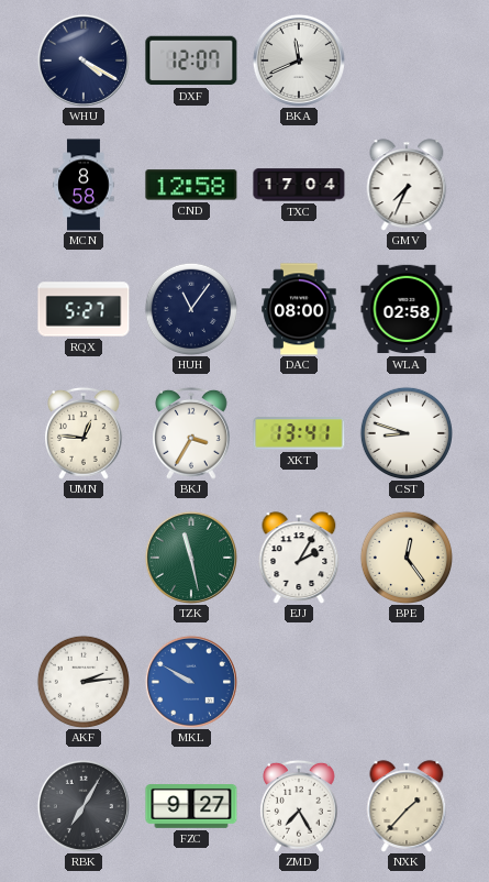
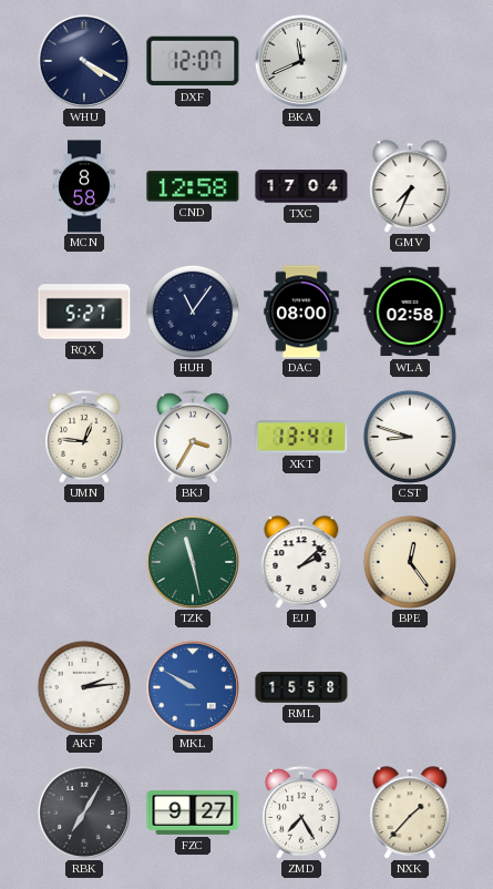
EJJ: 2:05 -> 2:08 (301, 562)
RML: none -> 15:58 (301, 687)
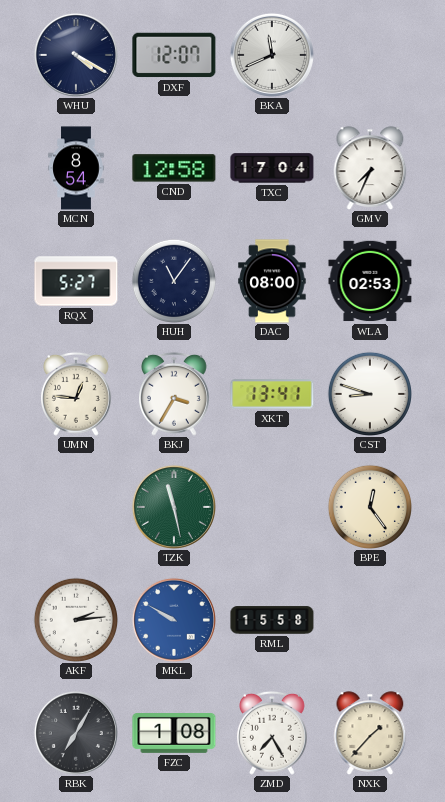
MCN: 8:58 -> 8:54 (76, 168)
WLA: 02:58 -> 02:53 (370, 281)
EJJ: 2:08 -> none (301, 562)
FZC: 9:27 -> 1:08 (174, 734)
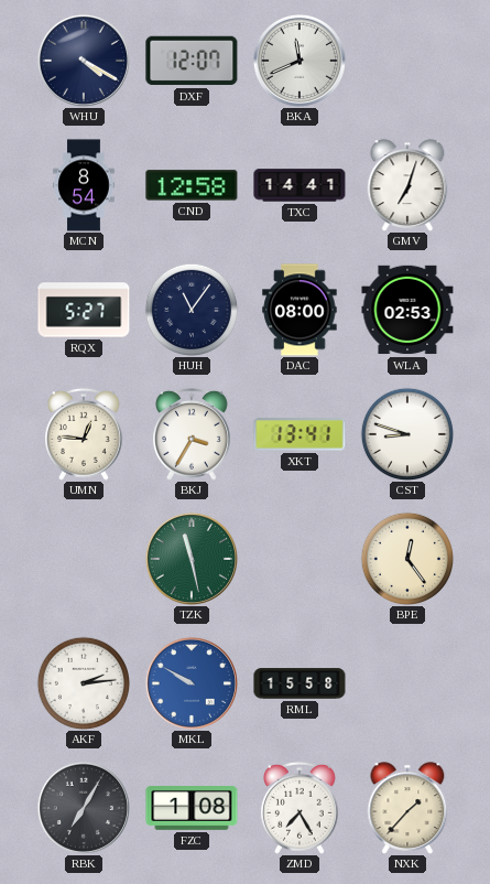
TXC: 17:04 -> 14:41 (300, 185)
GMV: 7:34 -> 7:03 (407, 185)
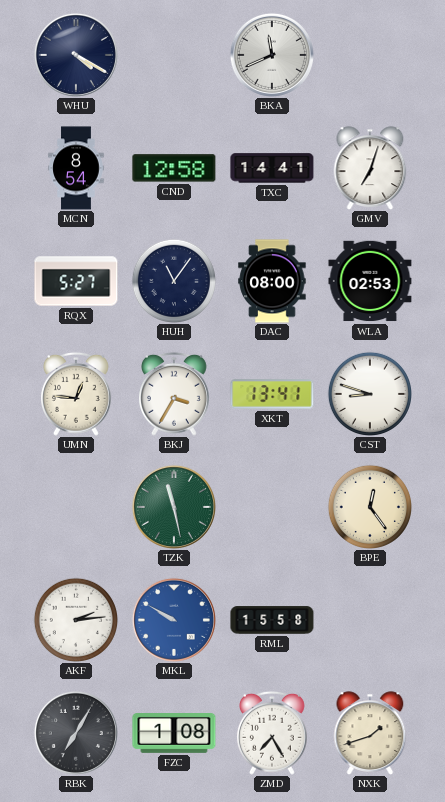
DXF: 12:07 -> none (192, 61)
NXK: 1:37 -> 1:42 (370, 733)
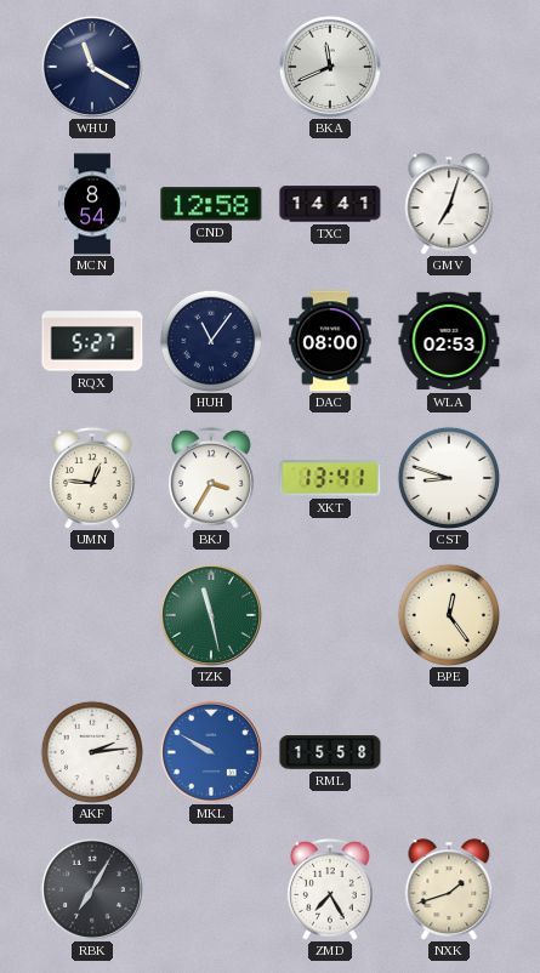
WHU: 4:20 -> 11:20 (92, 67)
FZC: 1:08 -> none (174, 734)
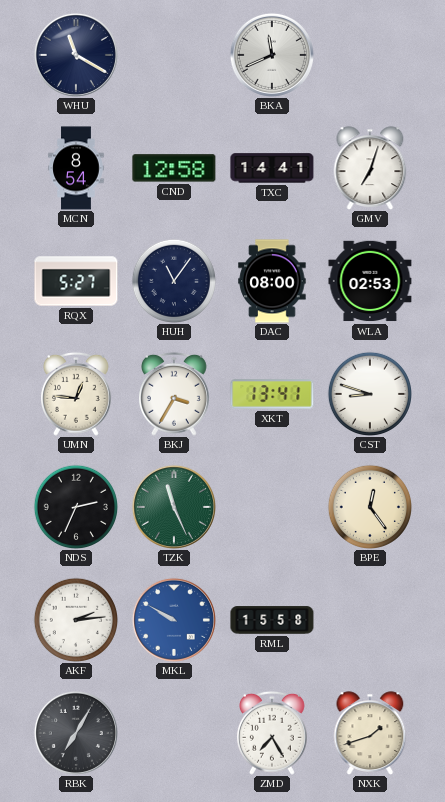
NDS: none -> 2:34 (75, 506)
TZK: 11:28 -> 11:26 (174, 507)
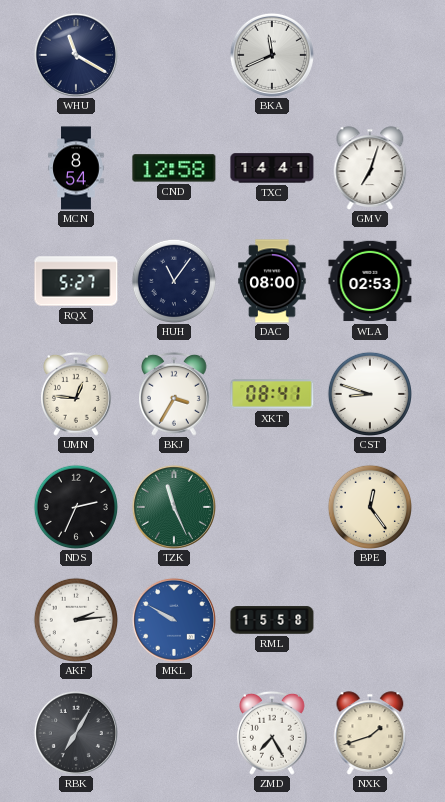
XKT: 13:41 -> 08:41 (272, 394)
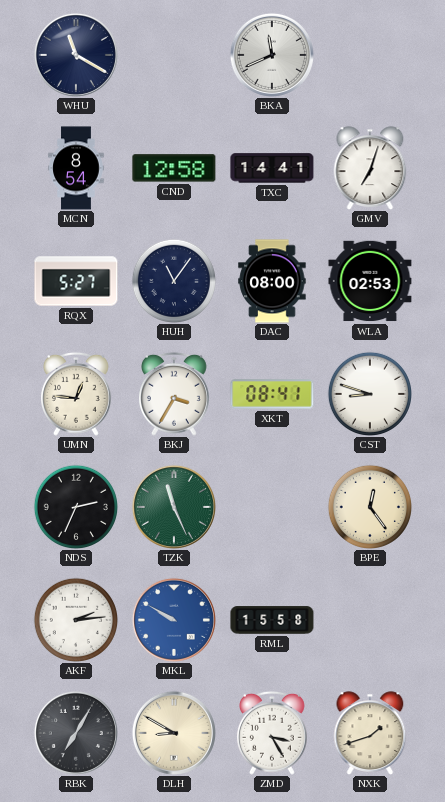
DLH: none -> 8:50 (174, 733)
ZMD: 7:25 -> 3:25 (273, 733)
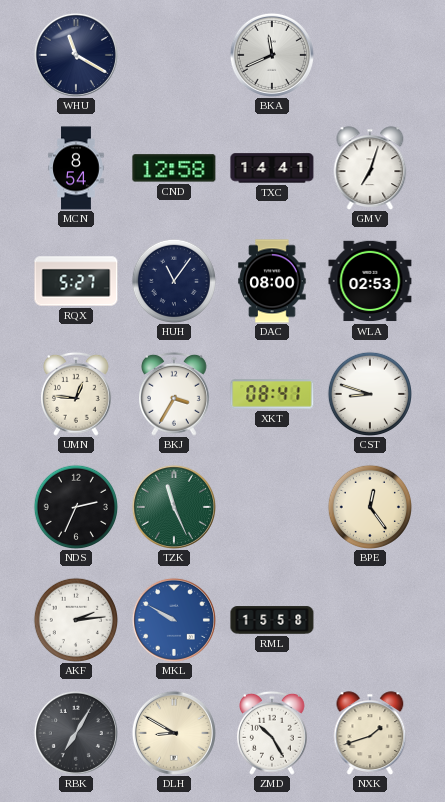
ZMD: 3:25 -> 10:25 (273, 733)
